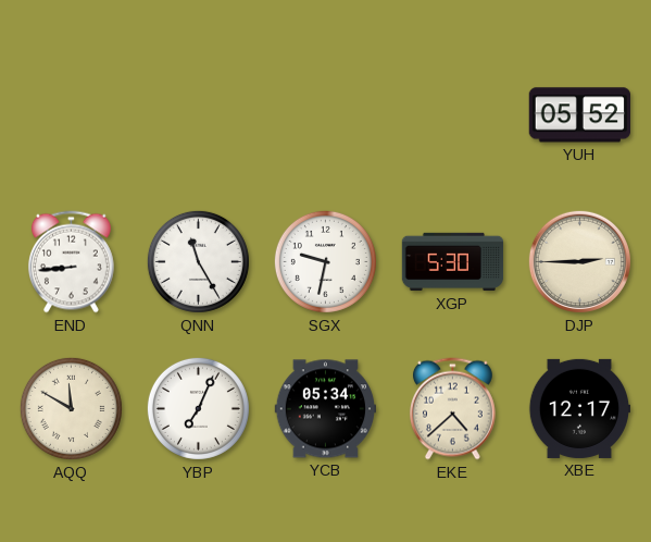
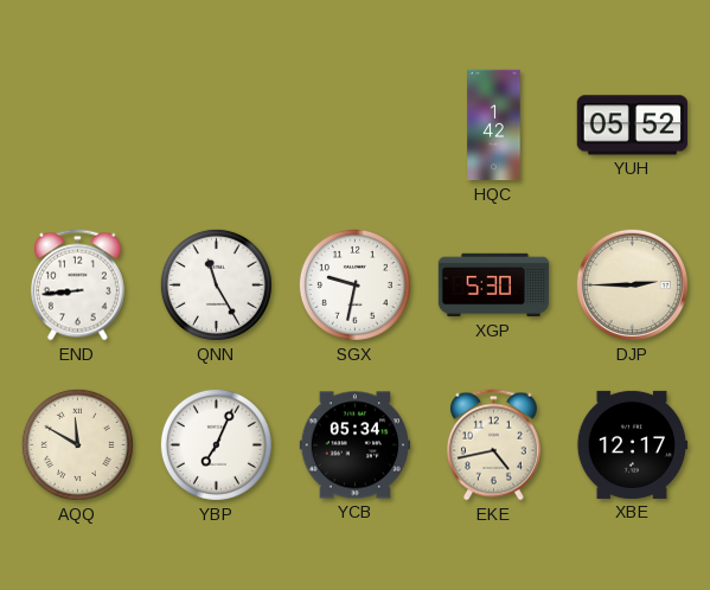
HQC: none -> 1:42 (494, 126)
EKE: 4:38 -> 4:43 (493, 445)
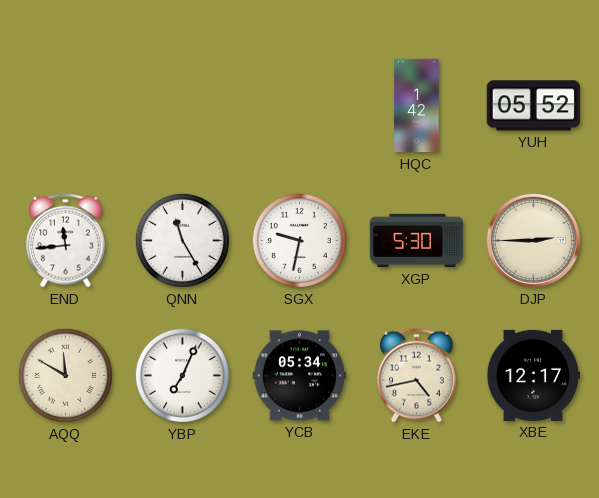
END: 8:44 -> 11:44 (65, 241)
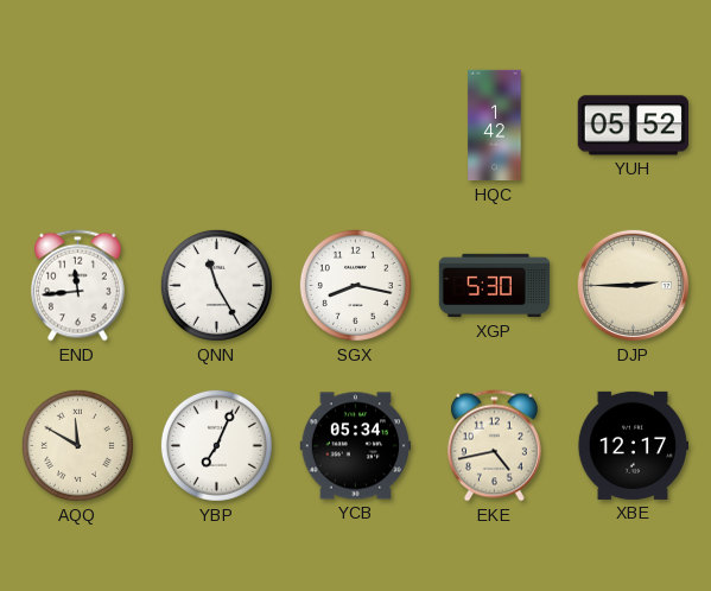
SGX: 9:32 -> 8:17 (355, 285)
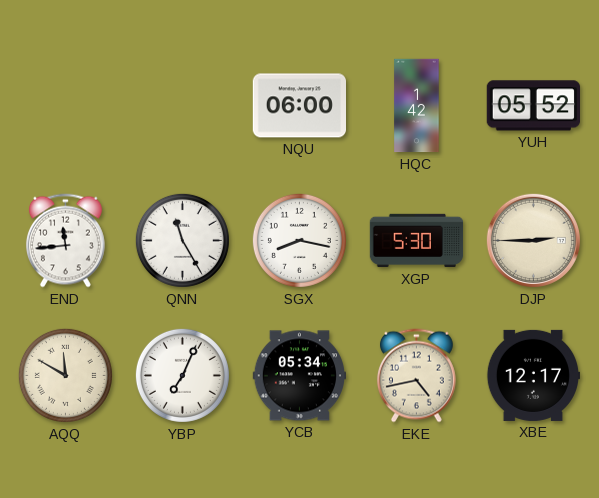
NQU: none -> 06:00 (299, 106)
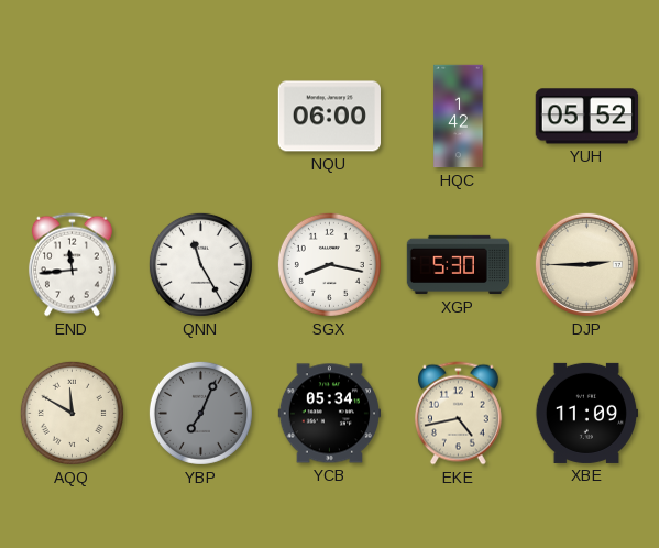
YBP dial: white -> grey (200, 413)
XBE: 12:17 -> 11:09 (586, 413)
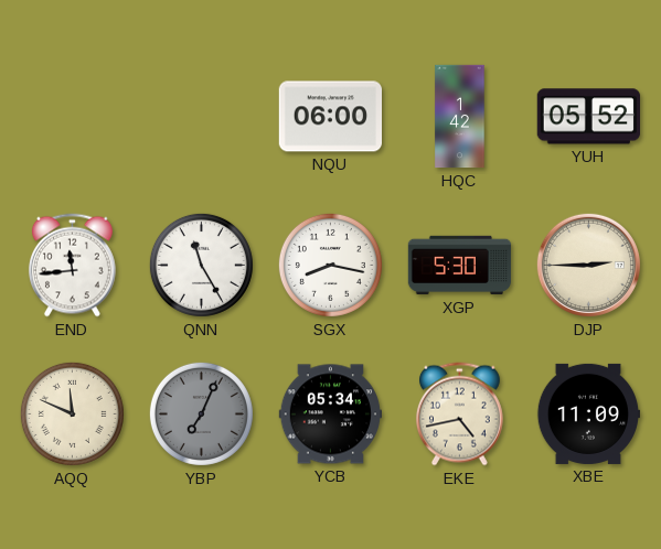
AQQ: 11:50 -> 11:49 (72, 413)
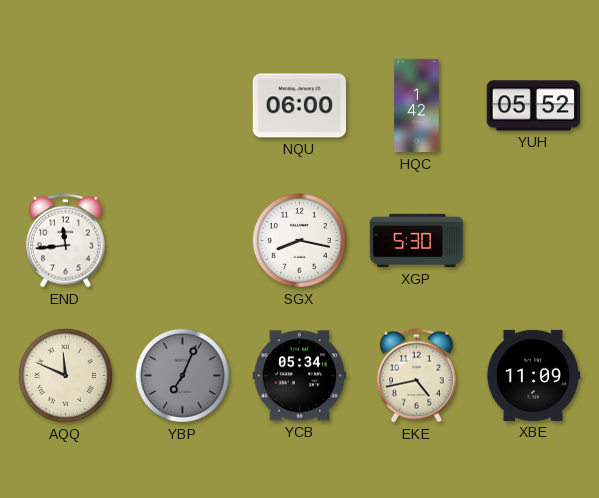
QNN: 11:25 -> none (201, 265)
DJP: 2:45 -> none (588, 265)
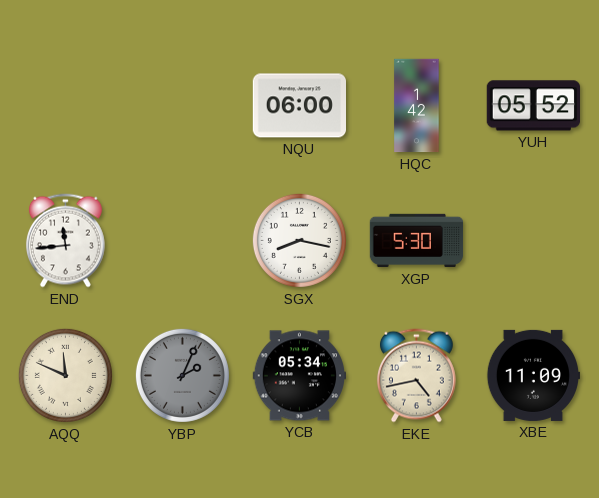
YBP: 7:04 -> 2:04 (182, 375)
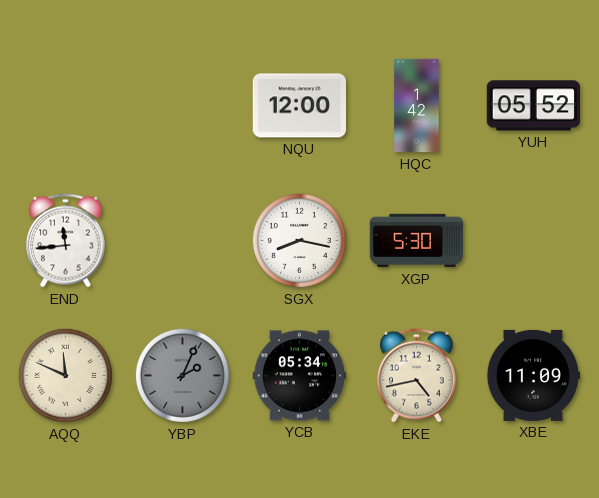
NQU: 06:00 -> 12:00 (299, 106)
